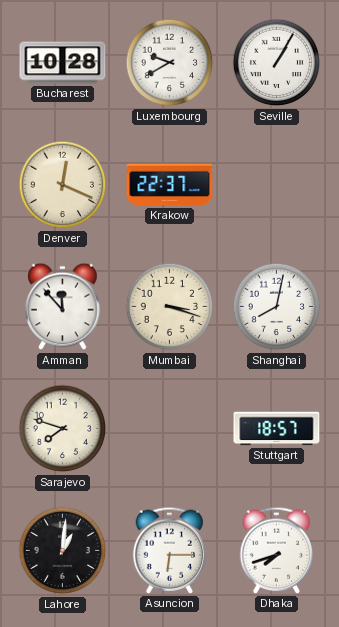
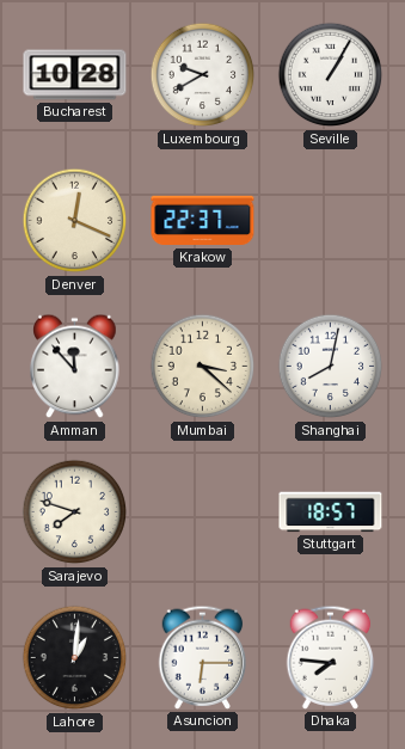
Mumbai: 3:18 -> 3:22 (203, 367)
Dhaka: 7:42 -> 7:46 (331, 657)
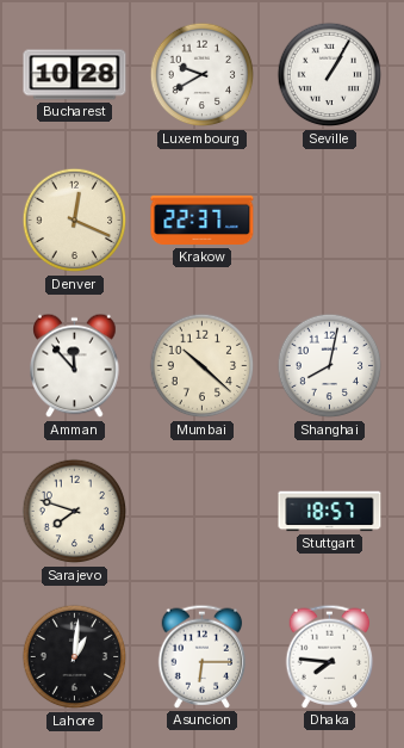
Mumbai: 3:22 -> 10:22 (203, 366)
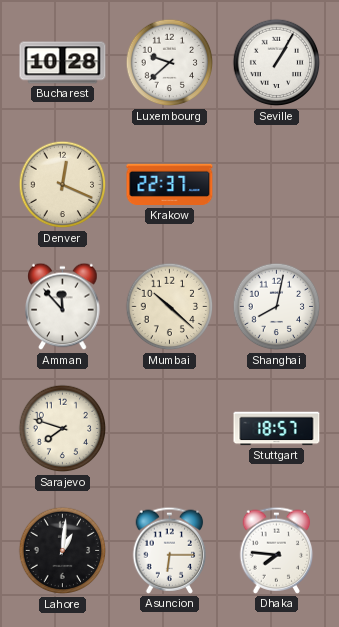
Luxembourg: 9:40 -> 9:38 (170, 63)
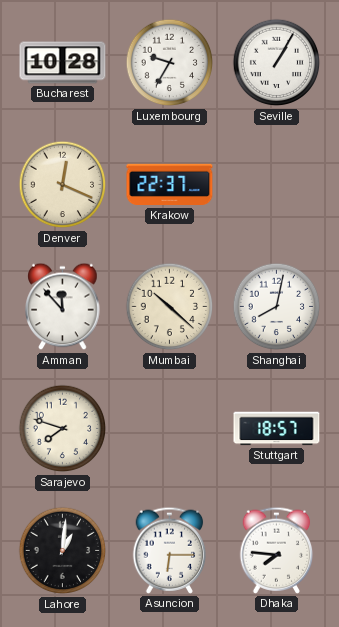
Luxembourg: 9:38 -> 9:35 (170, 63)
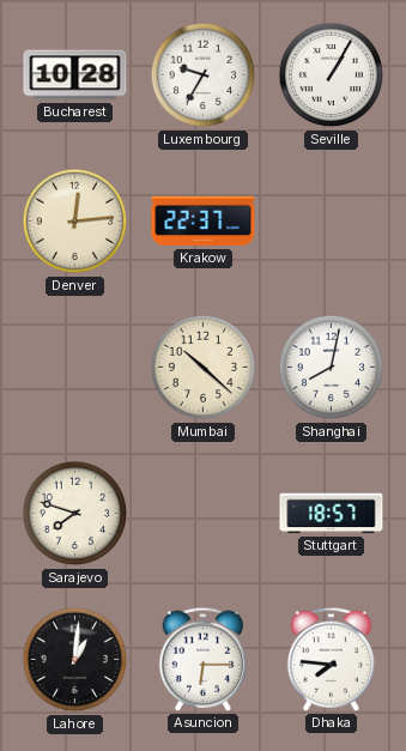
Denver: 12:19 -> 12:14 (75, 222)
Amman: 11:53 -> none (63, 307)
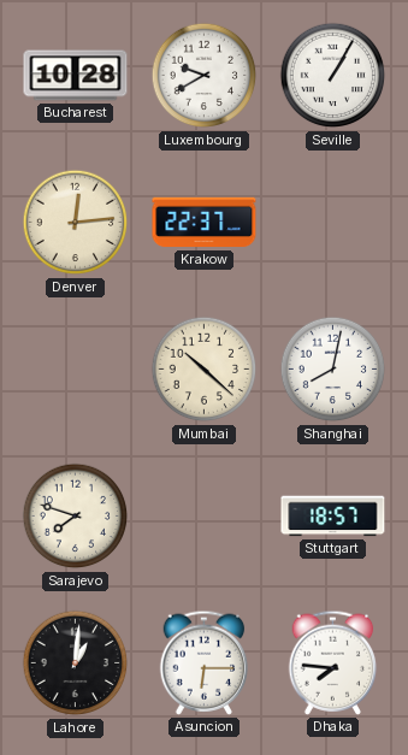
Luxembourg: 9:35 -> 9:40 (205, 76)
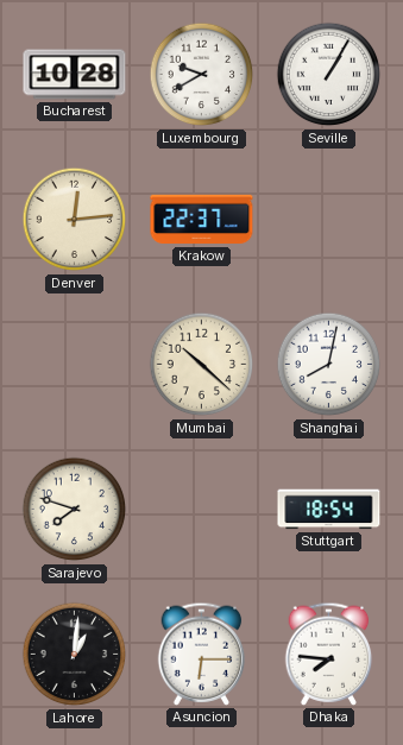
Stuttgart: 18:57 -> 18:54 (329, 510)
